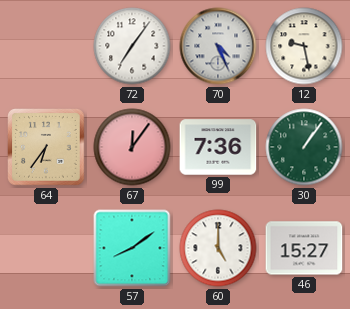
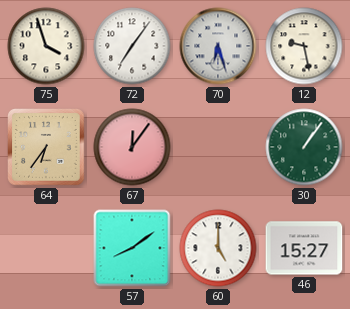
75: none -> 3:57 (46, 46)
70: 4:26 -> 6:27 (218, 46)
99: 7:36 -> none (218, 147)
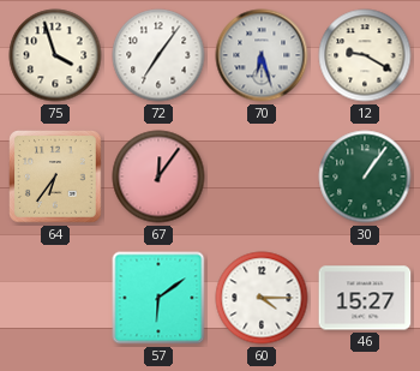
12: 9:28 -> 9:20 (365, 55)
57: 8:09 -> 6:09 (158, 298)
60: 5:00 -> 4:15 (262, 298)
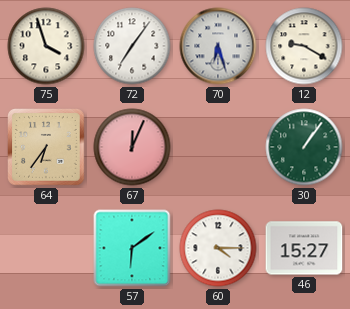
67: 12:06 -> 12:04 (132, 147)
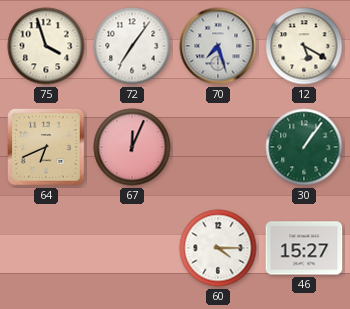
70: 6:27 -> 7:27 (218, 46)
12: 9:20 -> 5:20 (304, 46)
64: 6:36 -> 6:41 (46, 147)
57: 6:09 -> none (132, 248)
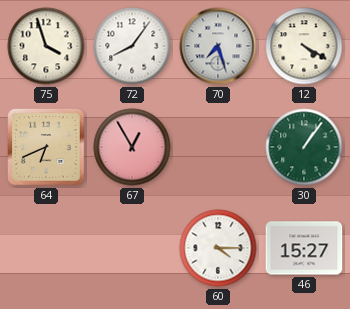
72: 7:06 -> 8:06 (132, 46)
12: 5:20 -> 4:20 (304, 46)
67: 12:04 -> 12:55 (132, 147)
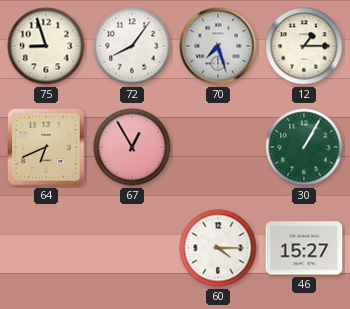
75: 3:57 -> 8:57 (46, 46)
12: 4:20 -> 1:15 (304, 46)
30: 1:06 -> 1:05 (304, 147)
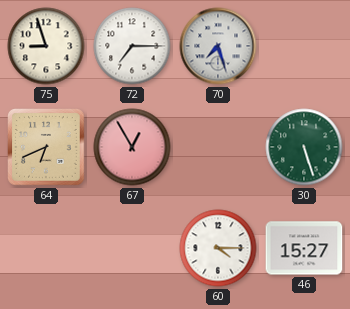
72: 8:06 -> 7:15 (132, 46)
12: 1:15 -> none (304, 46)
30: 1:05 -> 5:27 (304, 147)
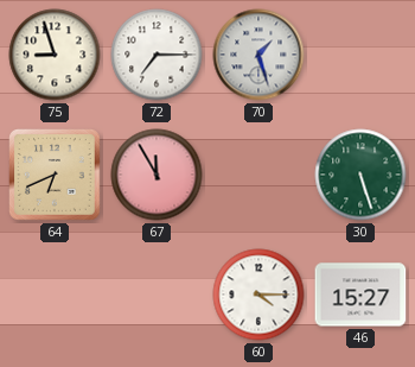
70: 7:27 -> 1:27 (258, 55)
67: 12:55 -> 11:55 (157, 175)
